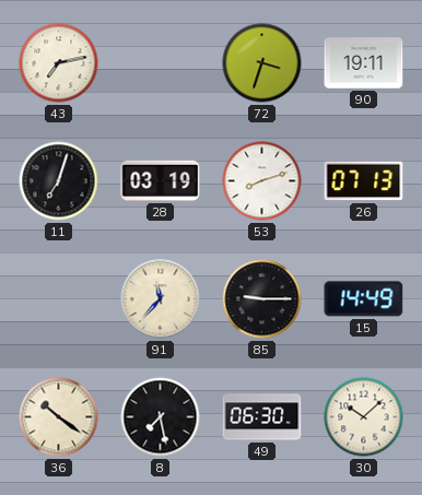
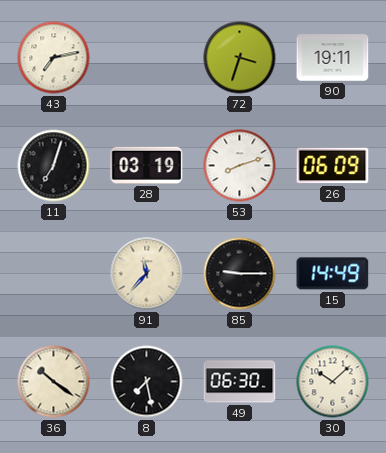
26: 07:13 -> 06:09 (333, 166)
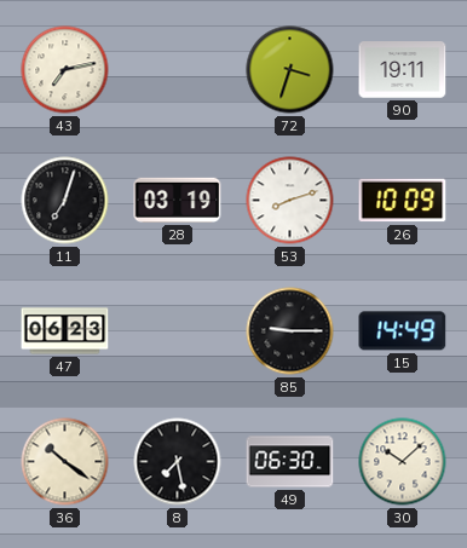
26: 06:09 -> 10:09 (403, 201)
47: none -> 06:23 (65, 331)
91: 11:37 -> none (147, 274)
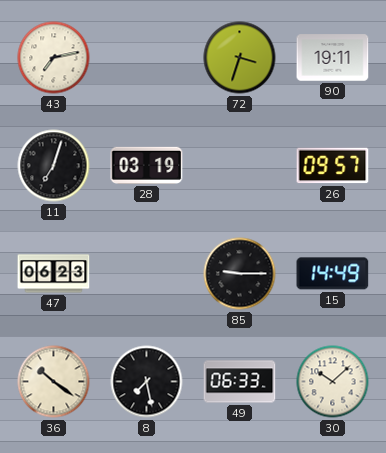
53: 8:12 -> none (290, 201)
26: 10:09 -> 09:57 (333, 166)
49: 06:30 -> 06:33 (240, 382)
